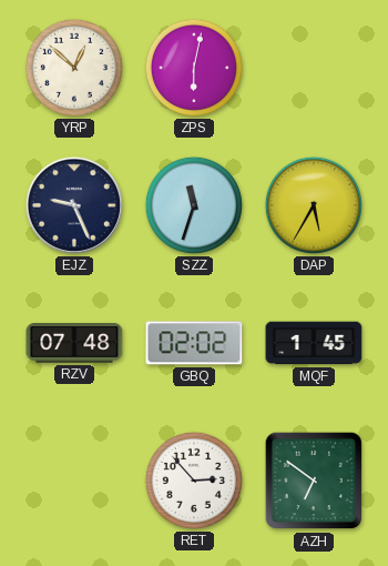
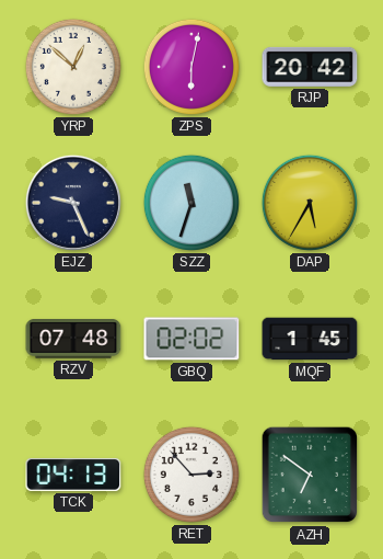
RJP: none -> 20:42 (310, 67)
TCK: none -> 04:13 (73, 475)
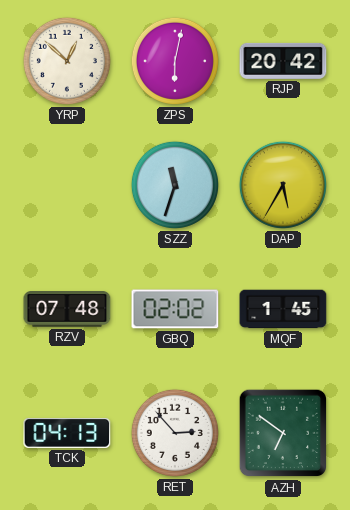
EJZ: 9:26 -> none (73, 203)
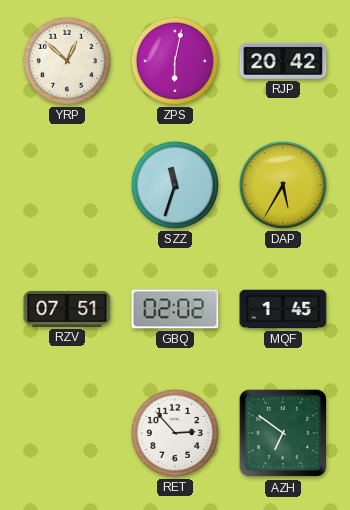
RZV: 07:48 -> 07:51 (67, 309)
TCK: 04:13 -> none (67, 433)
